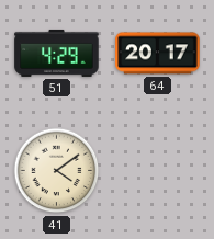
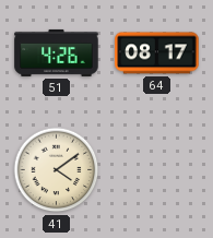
51: 4:29 -> 4:26 (57, 52)
64: 20:17 -> 08:17 (157, 53)
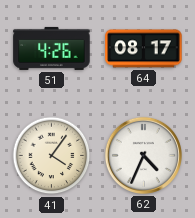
41: 4:09 -> 4:06 (52, 156)
62: none -> 4:34 (143, 155)
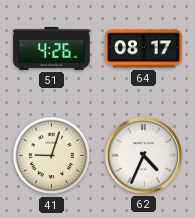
41: 4:06 -> 9:03 (52, 156)
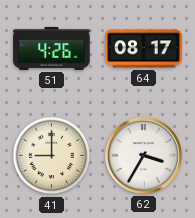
41: 9:03 -> 9:00 (52, 156)
62: 4:34 -> 3:35 (143, 155)
